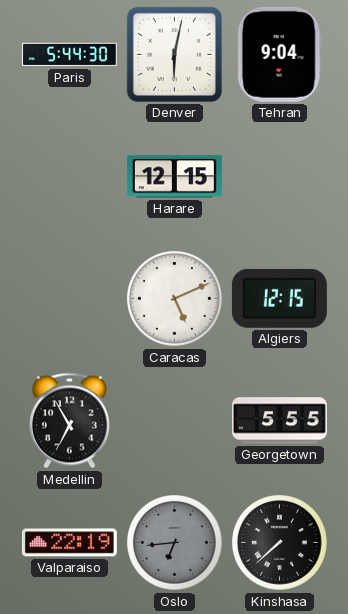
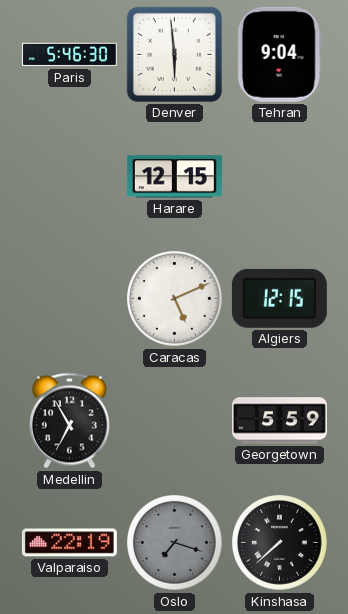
Paris: 5:44 -> 5:46 (69, 55)
Denver: 6:02 -> 5:59 (174, 54)
Georgetown: 5:55 -> 5:59 (279, 421)
Oslo: 6:44 -> 7:18 (175, 543)
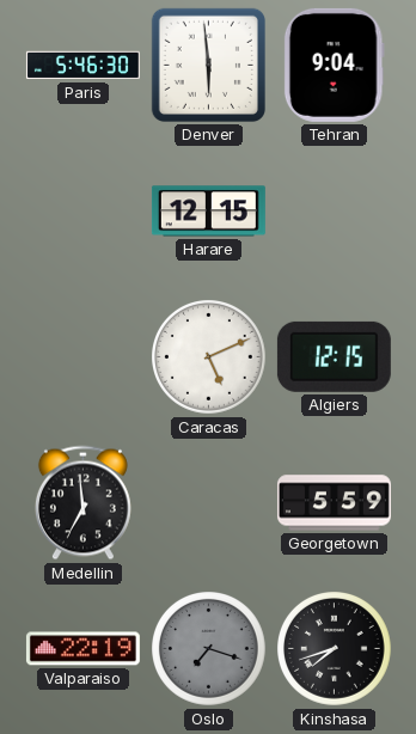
Medellin: 6:55 -> 6:59 (82, 503)
Kinshasa: 7:38 -> 7:42 (335, 649)
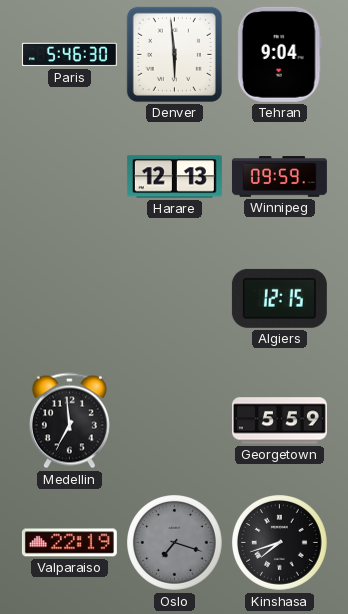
Harare: 12:15 -> 12:13 (174, 177)
Winnipeg: none -> 09:59 (279, 177)
Caracas: 5:11 -> none (209, 357)
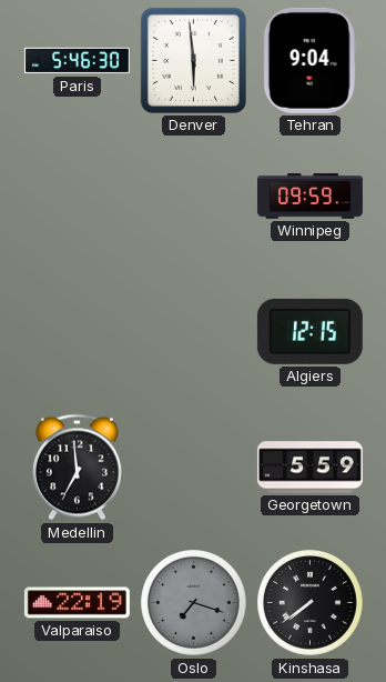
Harare: 12:13 -> none (174, 177)
Kinshasa: 7:42 -> 7:39 (311, 603)
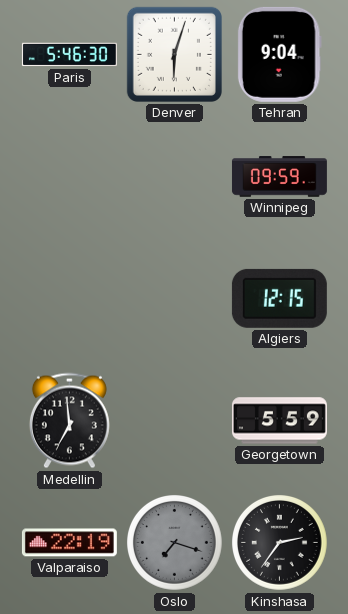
Denver: 5:59 -> 6:03 (174, 54)
Kinshasa: 7:39 -> 2:36 (280, 543)
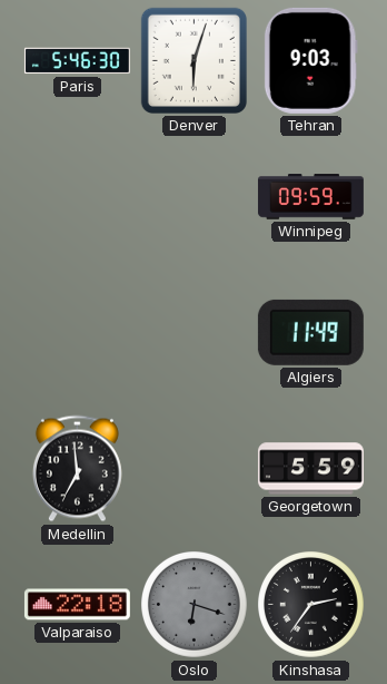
Tehran: 9:04 -> 9:03 (310, 60)
Algiers: 12:15 -> 11:49 (310, 332)
Valparaiso: 22:19 -> 22:18 (77, 605)
Oslo: 7:18 -> 6:18 (195, 605)
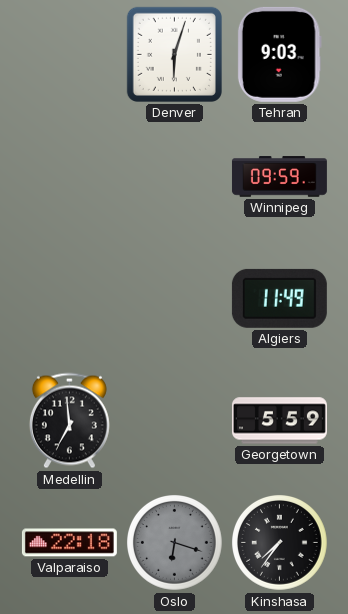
Paris: 5:46 -> none (77, 61)
Kinshasa: 2:36 -> 7:36 (280, 543)
